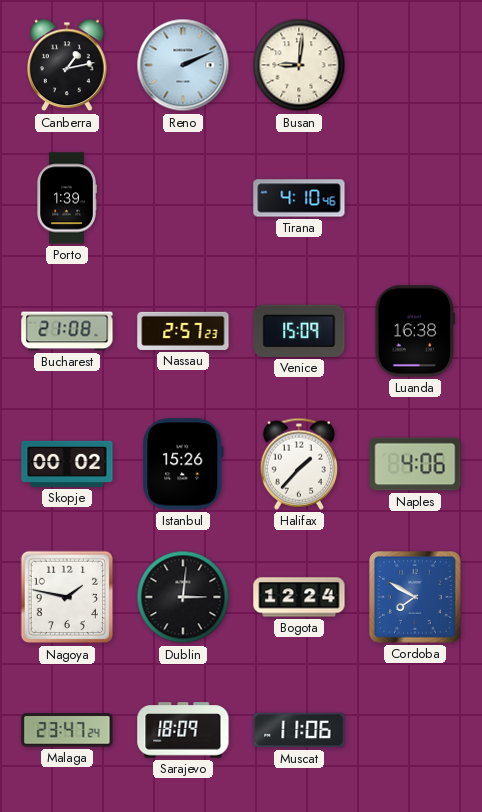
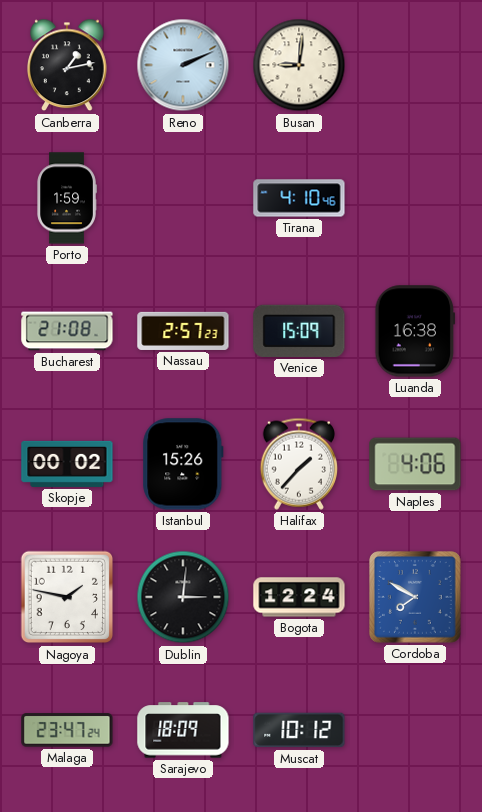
Porto: 1:39 -> 1:59 (67, 198)
Muscat: 11:06 -> 10:12 (299, 730)
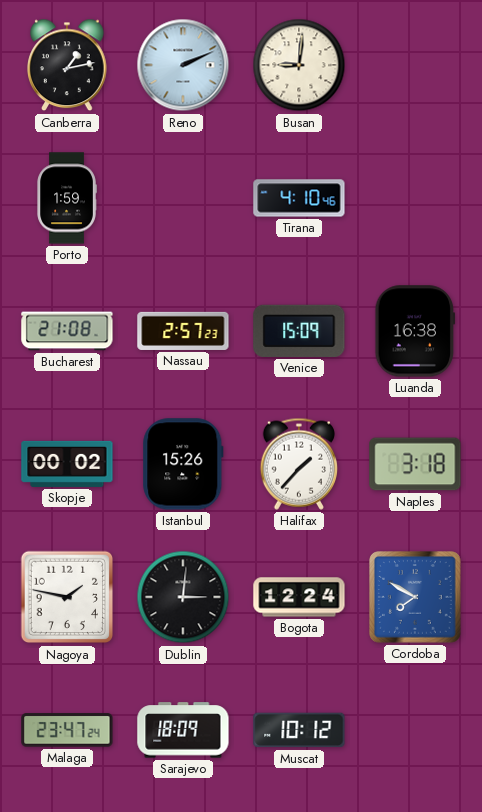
Naples: 4:06 -> 3:18 (415, 464)
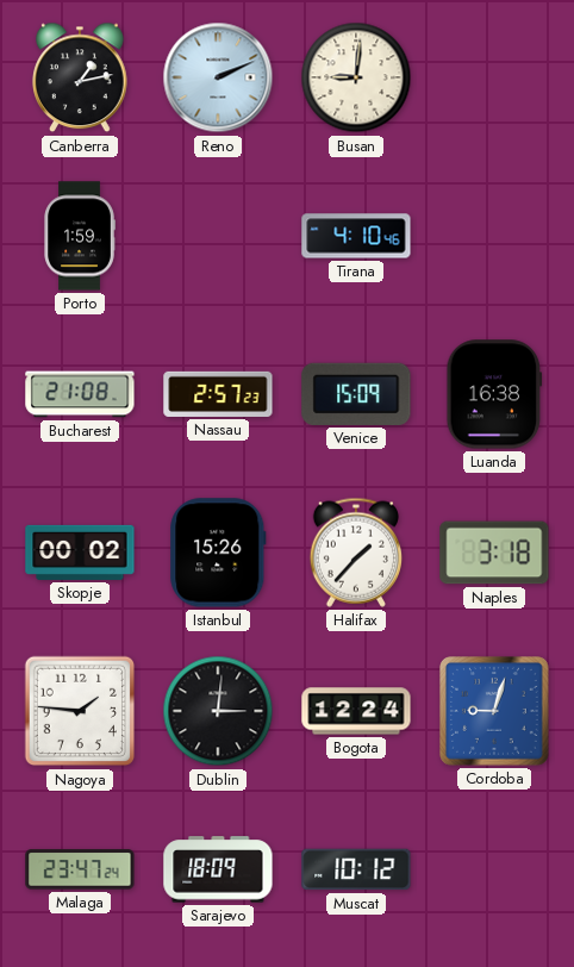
Nagoya: 1:47 -> 1:46 (80, 711)
Cordoba: 7:50 -> 9:03 (495, 712)
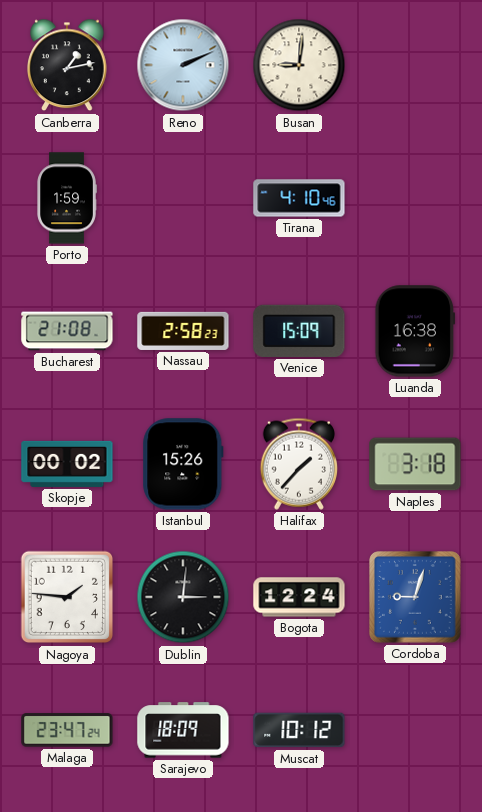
Nassau: 2:57 -> 2:58 (183, 331)
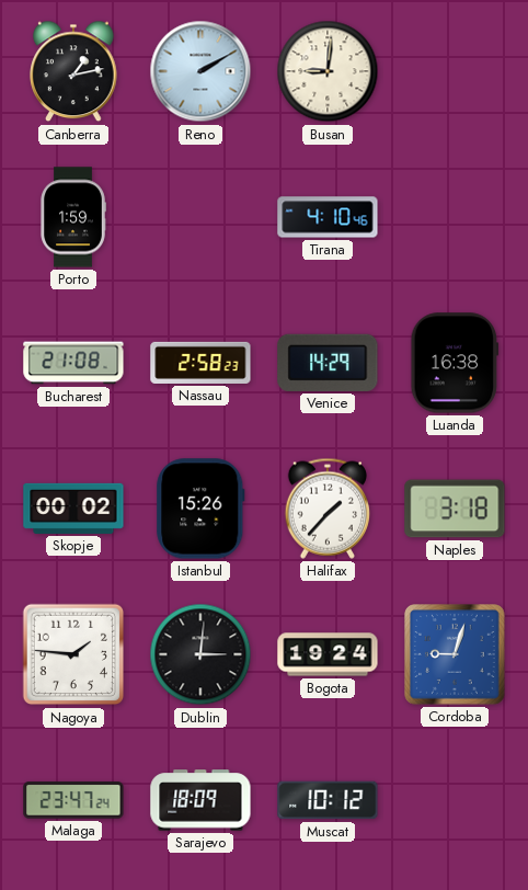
Reno: 2:11 -> 2:10 (200, 71)
Venice: 15:09 -> 14:29 (328, 363)
Bogota: 12:24 -> 19:24 (328, 654)
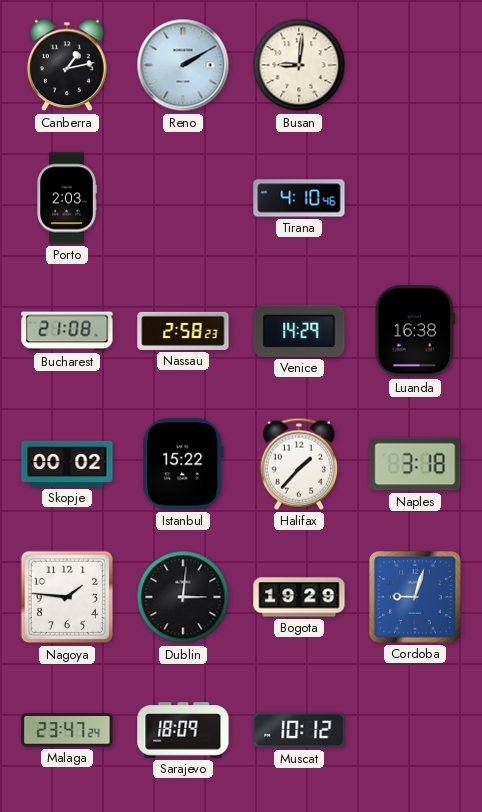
Porto: 1:59 -> 2:03 (67, 198)
Istanbul: 15:26 -> 15:22 (183, 464)
Bogota: 19:24 -> 19:29 (299, 597)
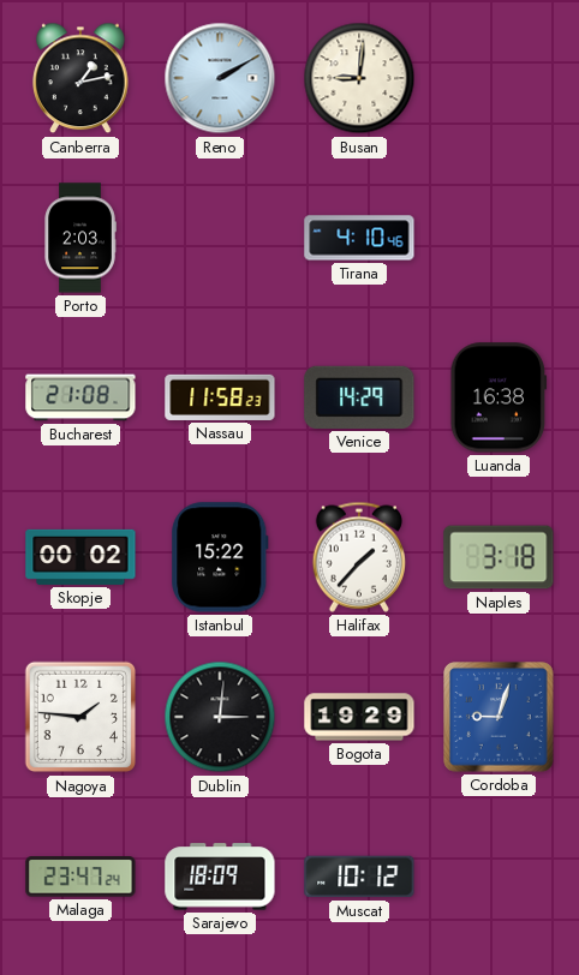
Nassau: 2:58 -> 11:58 (220, 397)
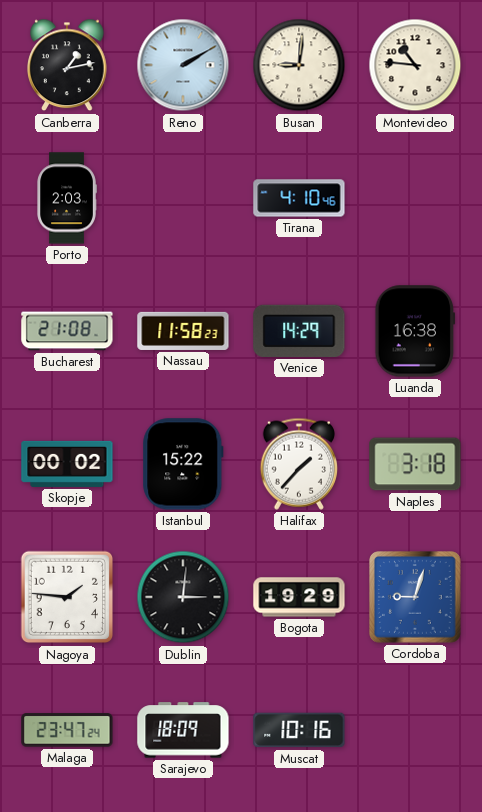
Montevideo: none -> 10:46 (415, 65)
Muscat: 10:12 -> 10:16 (299, 730)
